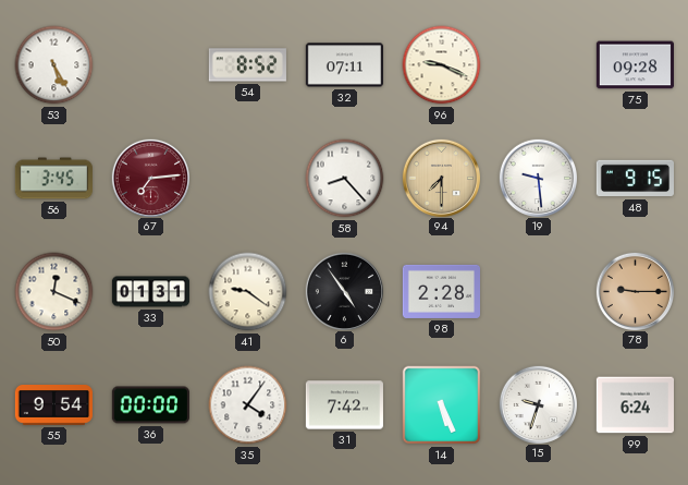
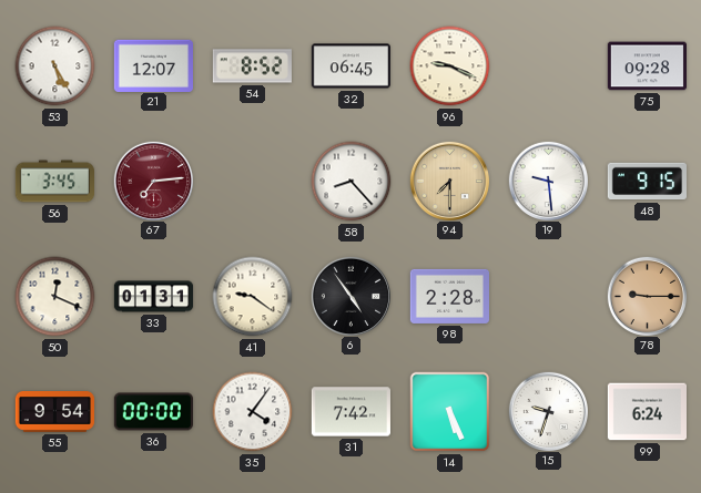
21: none -> 12:07 (153, 65)
32: 07:11 -> 06:45 (350, 66)
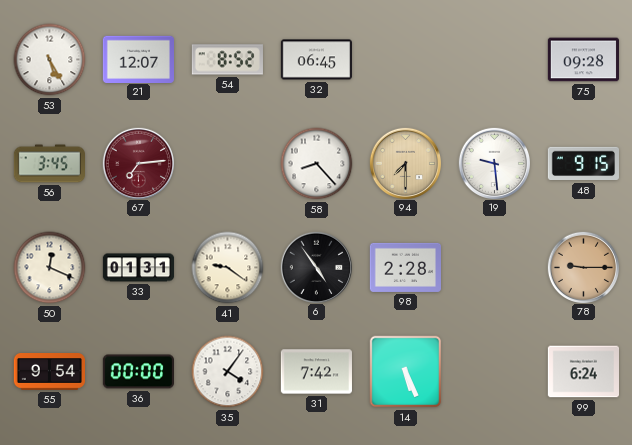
96: 9:19 -> none (450, 66)
15: 9:33 -> none (548, 411)
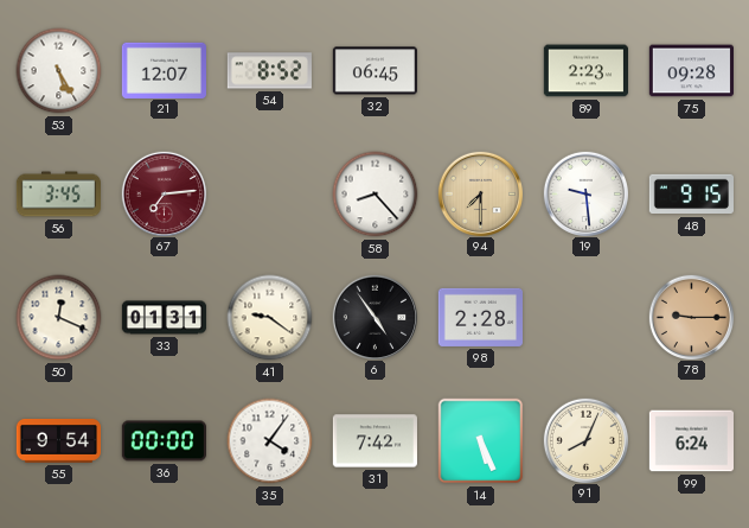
89: none -> 2:23 (585, 71)
91: none -> 8:04 (585, 440)
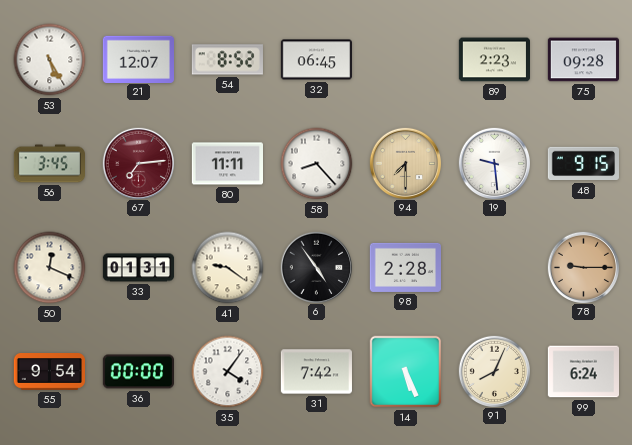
80: none -> 11:11 (227, 164)
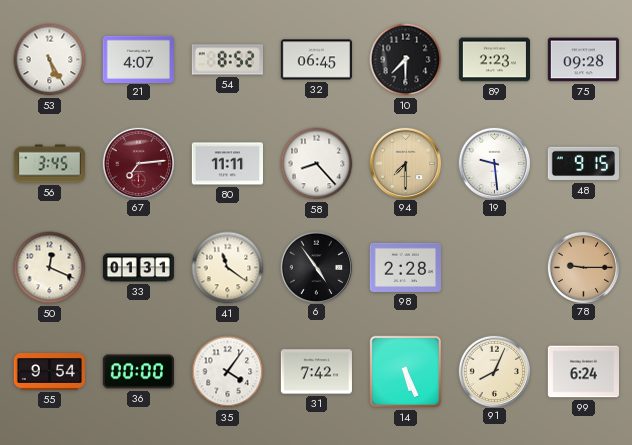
21: 12:07 -> 4:07 (138, 59)
10: none -> 7:30 (406, 60)
41: 9:21 -> 11:21 (228, 268)
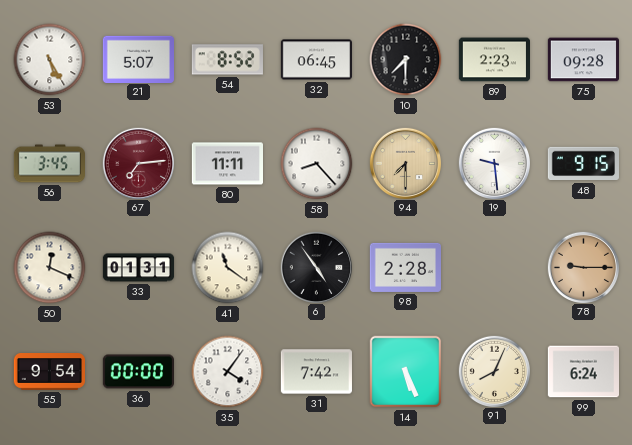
21: 4:07 -> 5:07 (138, 59)
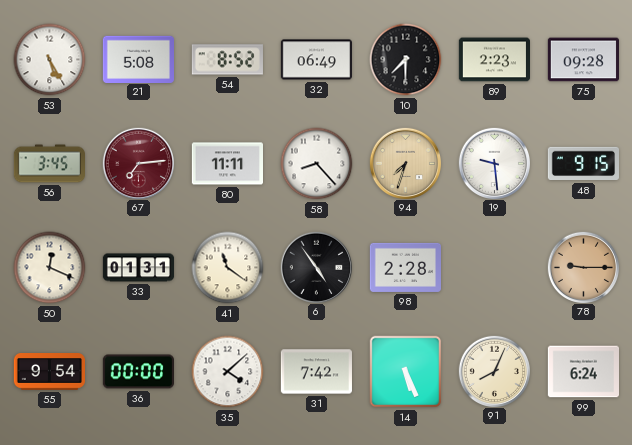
21: 5:07 -> 5:08 (138, 59)
32: 06:45 -> 06:49 (316, 60)
94: 7:30 -> 7:33 (405, 163)
35: 4:06 -> 4:08 (228, 372)
